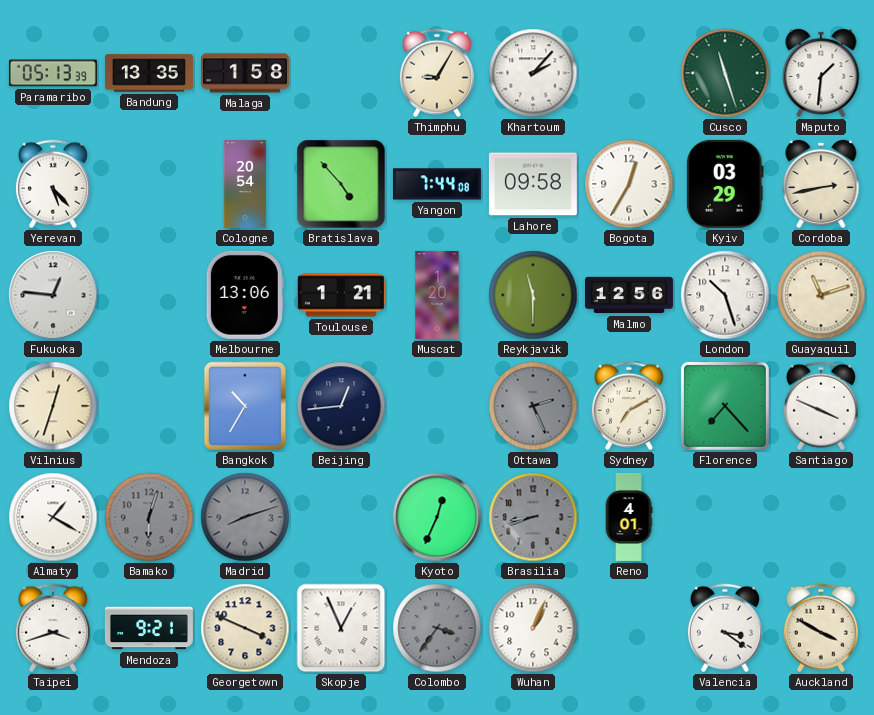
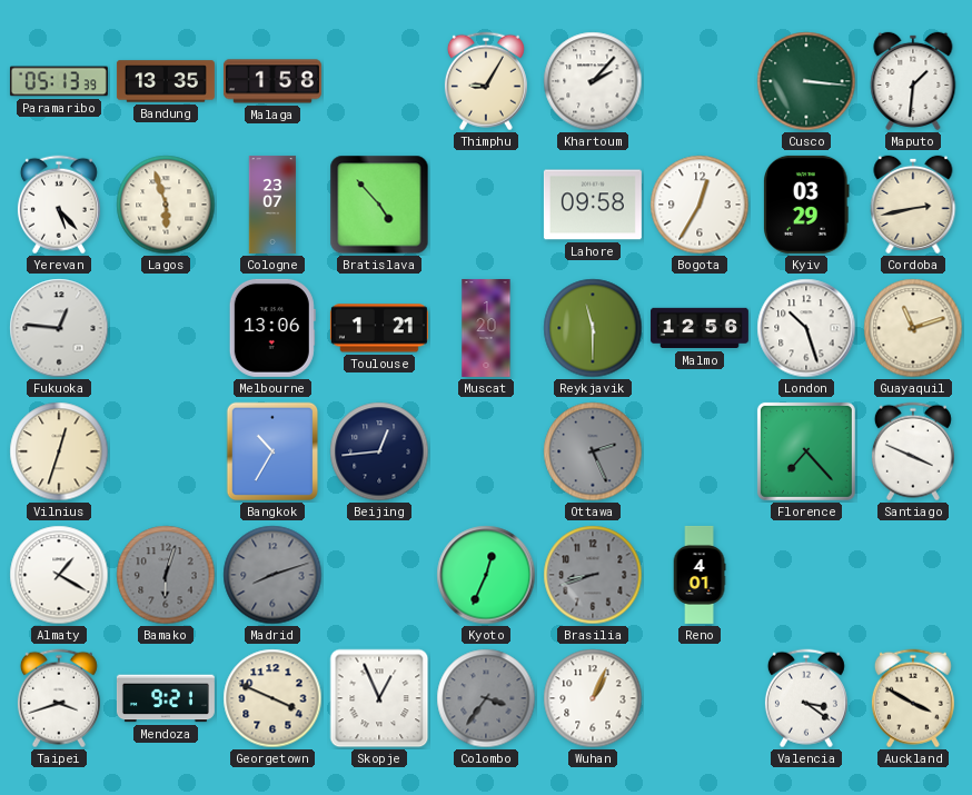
Cusco: 11:27 -> 3:16 (806, 81)
Lagos: none -> 5:57 (166, 205)
Cologne: 20:54 -> 23:07 (272, 205)
Yangon: 7:44 -> none (437, 184)
Sydney: 7:10 -> none (629, 406)
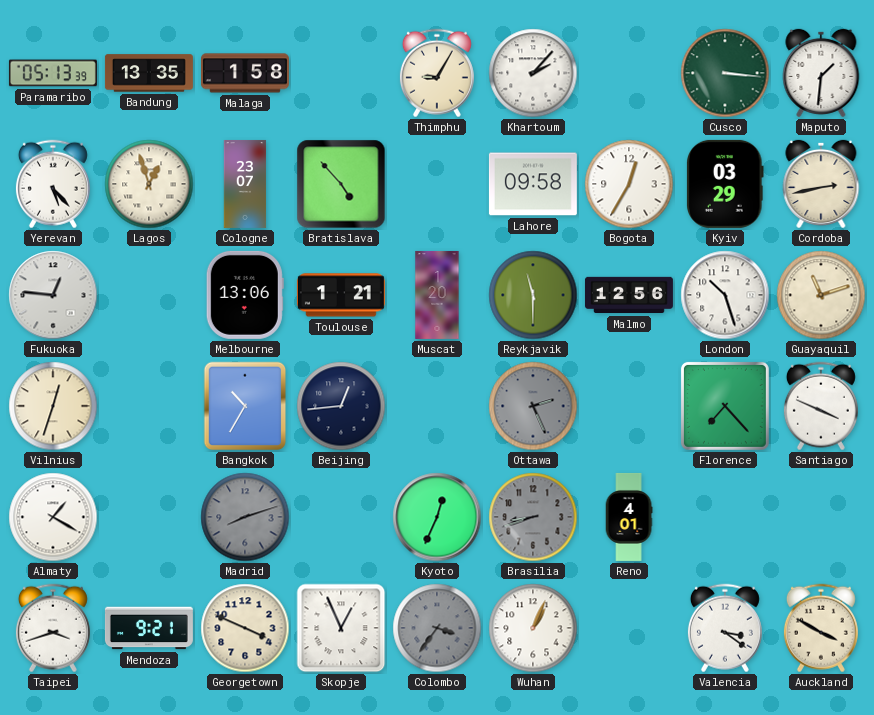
Lagos: 5:57 -> 12:57 (149, 184)
Bamako: 6:03 -> none (166, 575)
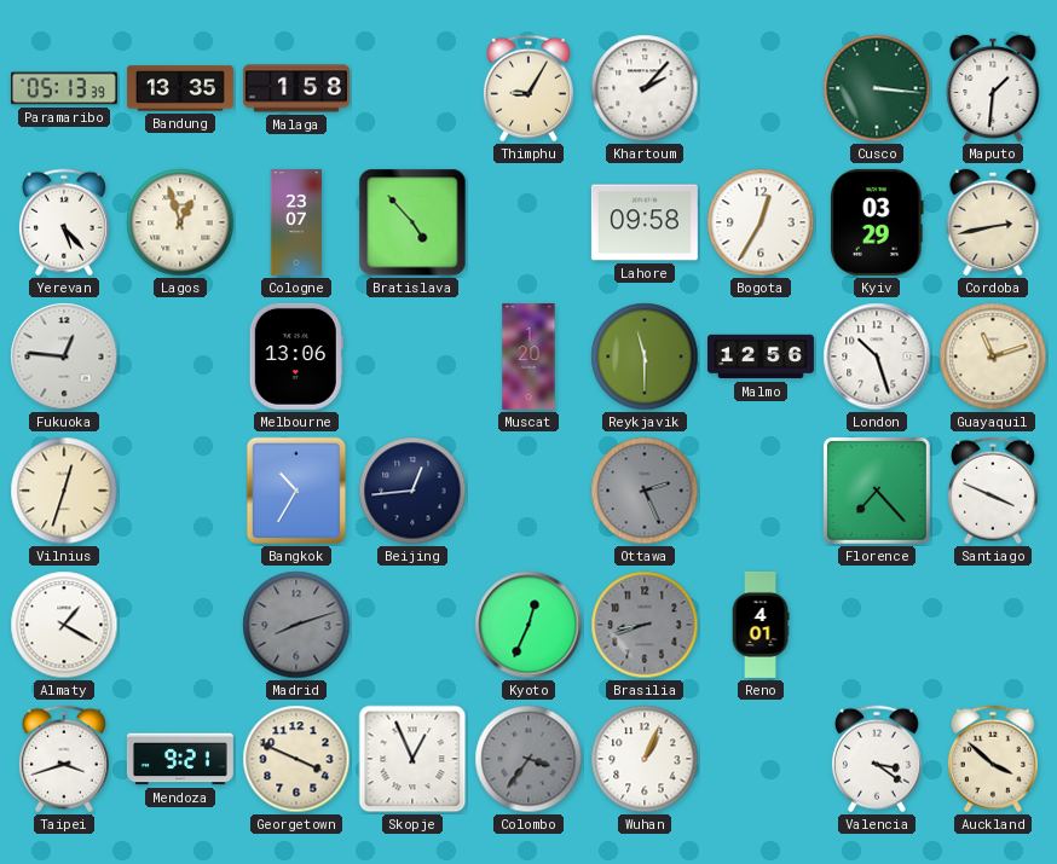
Toulouse: 1:21 -> none (341, 295)
Auckland: 3:50 -> 3:52 (993, 759)
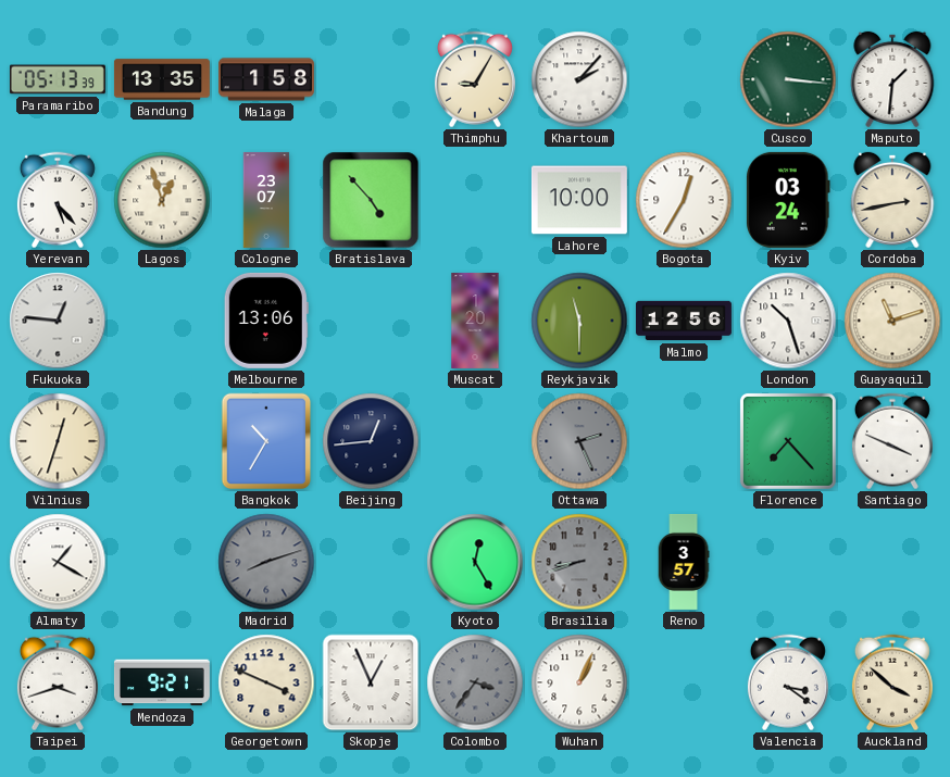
Lahore: 09:58 -> 10:00 (579, 200)
Kyiv: 03:29 -> 03:24 (789, 200)
Kyoto: 12:34 -> 12:25 (475, 562)
Reno: 4:01 -> 3:57 (684, 562)
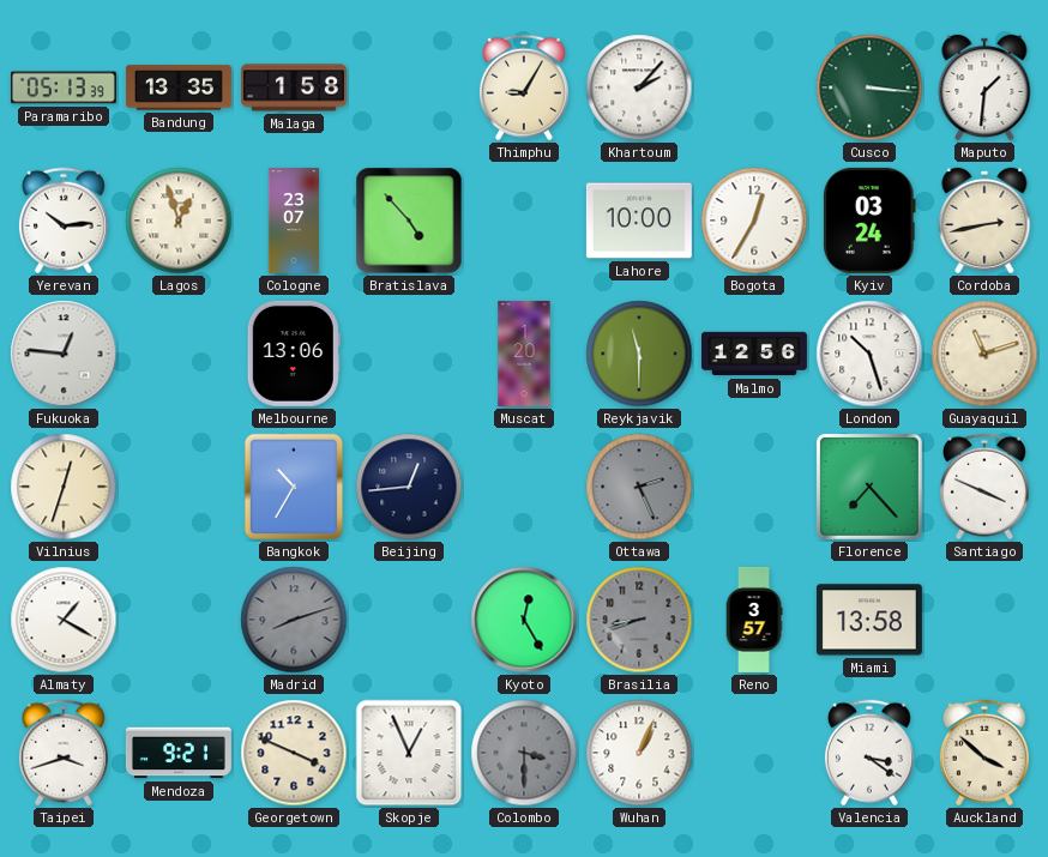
Yerevan: 5:23 -> 10:14 (64, 221)
Miami: none -> 13:58 (869, 620)
Colombo: 3:36 -> 3:30 (524, 753)
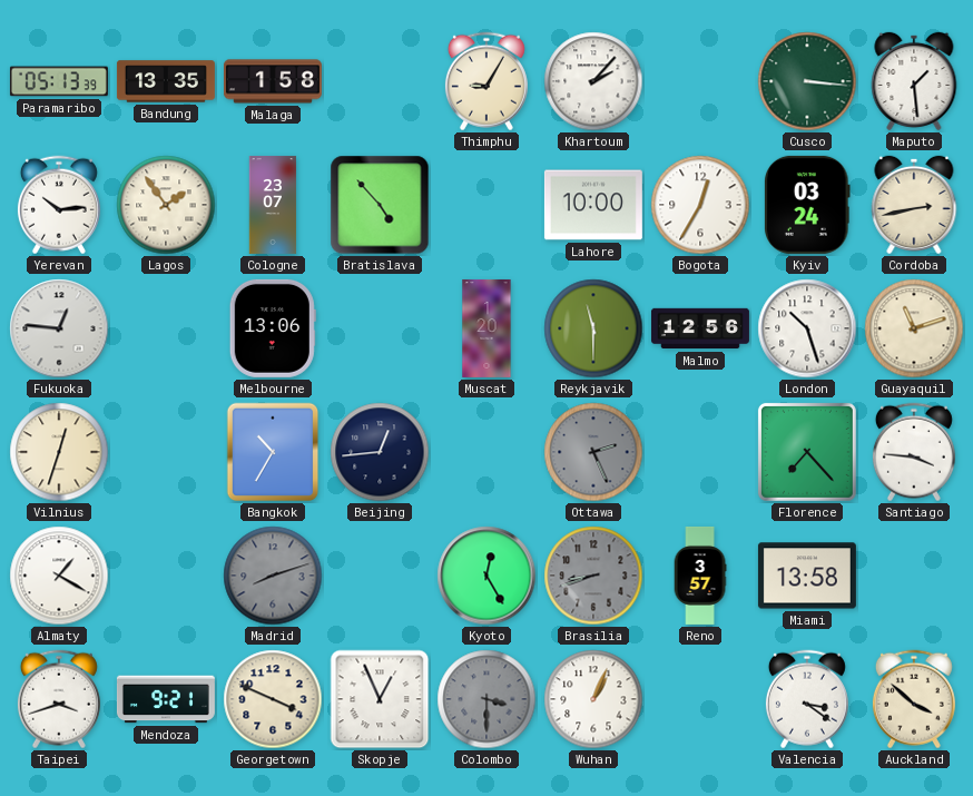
Maputo: 1:31 -> 1:29 (914, 81)
Lagos: 12:57 -> 1:54 (166, 205)
Santiago: 3:49 -> 3:46 (914, 452)
